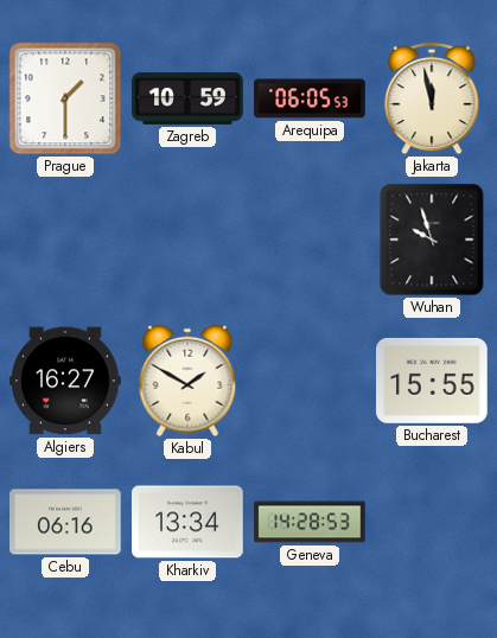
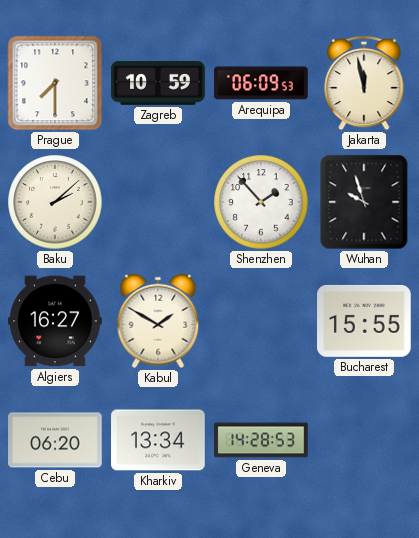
Prague: 1:30 -> 7:30 (55, 83)
Arequipa: 06:05 -> 06:09 (261, 83)
Baku: none -> 2:08 (55, 202)
Shenzhen: none -> 1:53 (261, 202)
Cebu: 06:16 -> 06:20 (55, 440)
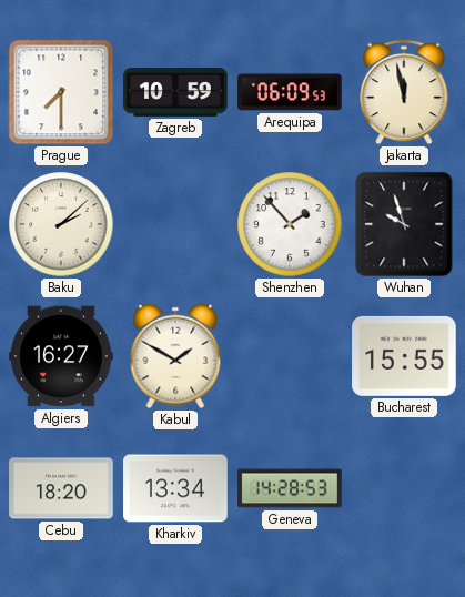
Cebu: 06:20 -> 18:20 (61, 488)
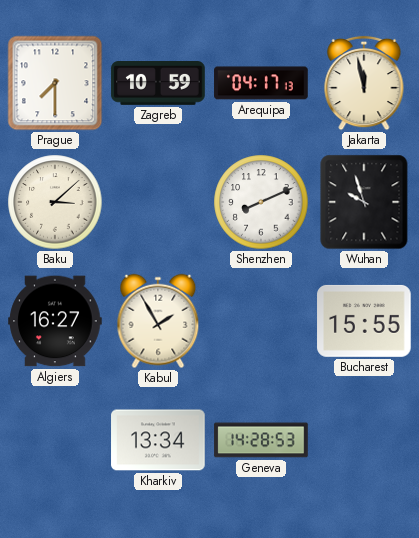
Arequipa: 06:09 -> 04:17 (261, 83)
Baku: 2:08 -> 3:08 (55, 202)
Shenzhen: 1:53 -> 8:11 (261, 202)
Kabul: 1:50 -> 1:55 (158, 321)
Cebu: 18:20 -> none (61, 488)
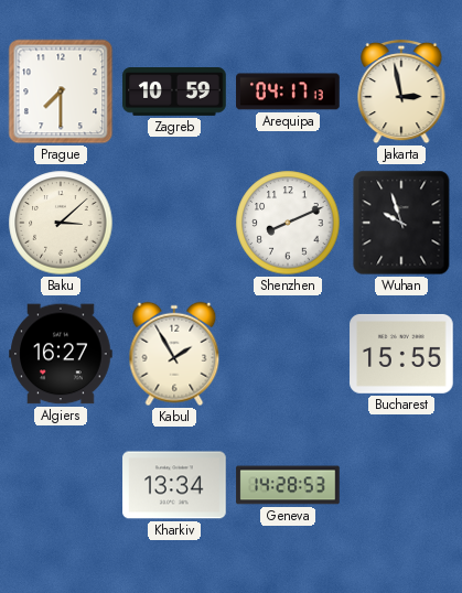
Jakarta: 11:58 -> 2:58 (401, 91)
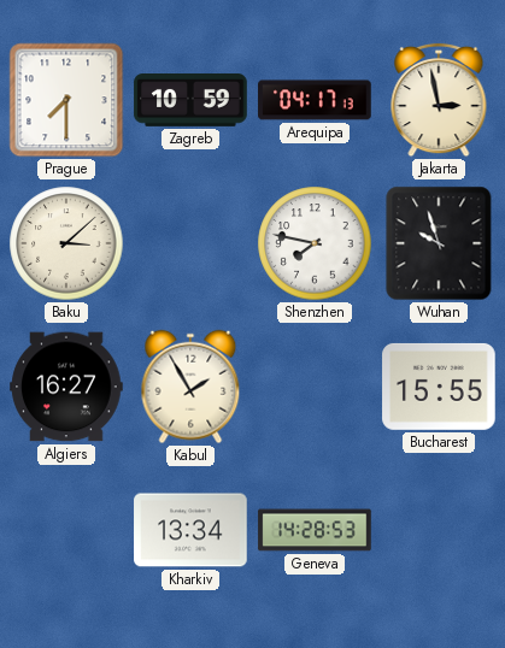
Shenzhen: 8:11 -> 7:47 (315, 243)
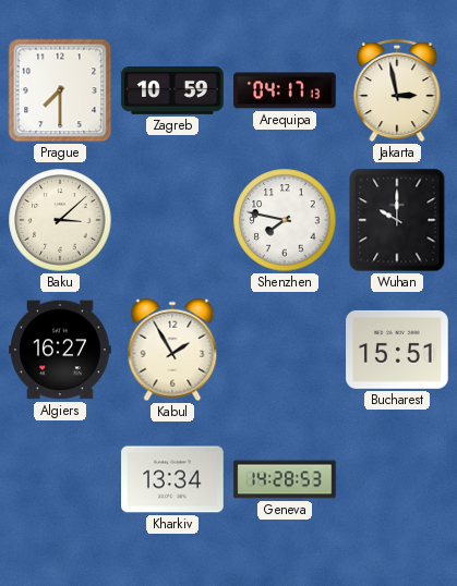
Wuhan: 9:57 -> 10:00 (397, 220)
Bucharest: 15:55 -> 15:51 (397, 350)
